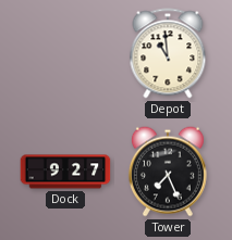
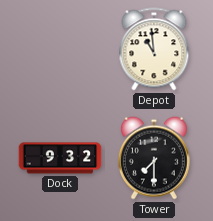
Dock: 9:27 -> 9:32 (60, 158)
Tower: 7:26 -> 7:30 (154, 158)
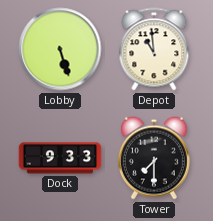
Lobby: none -> 5:27 (60, 49)
Dock: 9:32 -> 9:33 (60, 158)
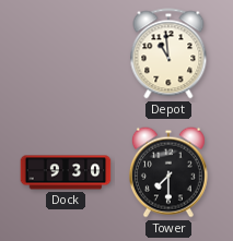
Lobby: 5:27 -> none (60, 49)
Dock: 9:33 -> 9:30 (66, 172)
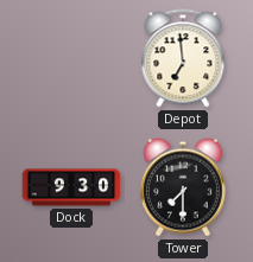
Depot: 10:59 -> 6:59 (183, 58)
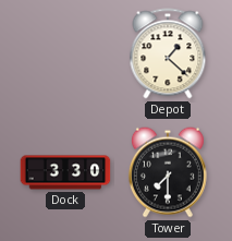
Depot: 6:59 -> 1:22 (168, 53)
Dock: 9:30 -> 3:30 (65, 172)
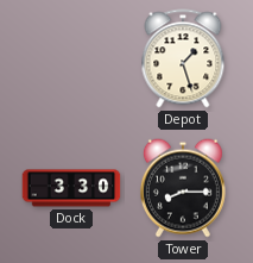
Depot: 1:22 -> 1:27 (183, 58)
Tower: 7:30 -> 8:15 (183, 188)
